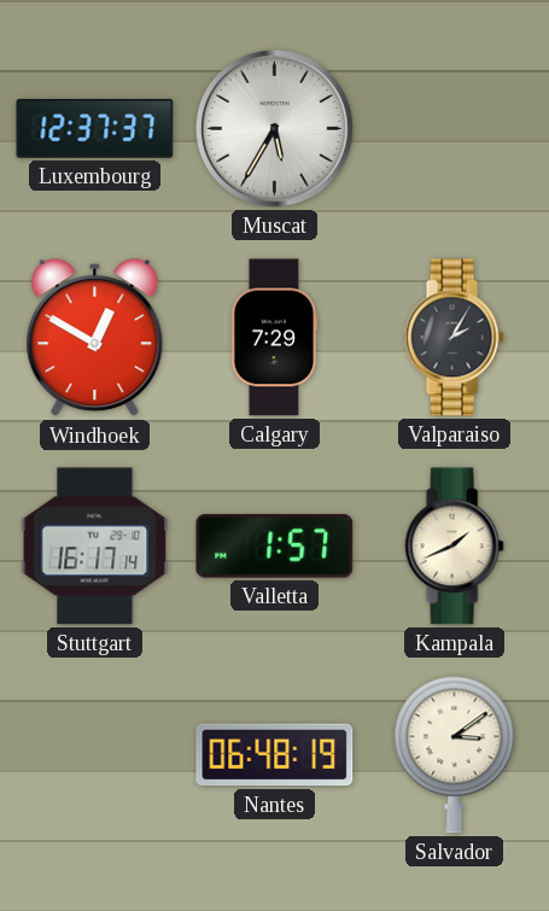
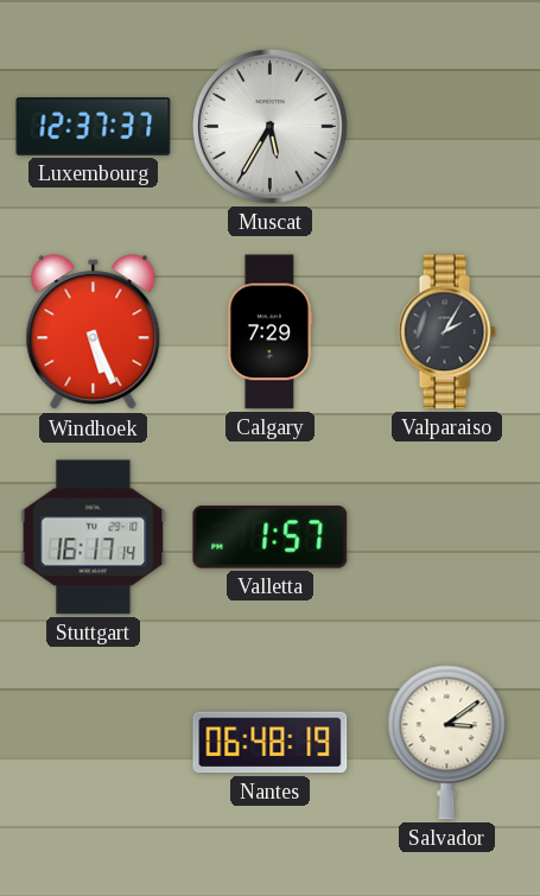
Windhoek: 12:50 -> 5:26 (94, 332)
Kampala: 1:41 -> none (454, 547)
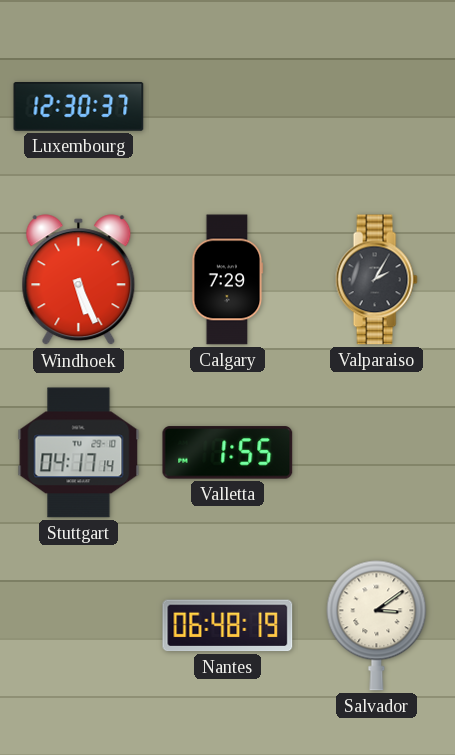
Luxembourg: 12:37 -> 12:30 (79, 107)
Muscat: 5:35 -> none (271, 127)
Stuttgart: 16:17 -> 04:17 (79, 453)
Valletta: 1:57 -> 1:55 (228, 453)
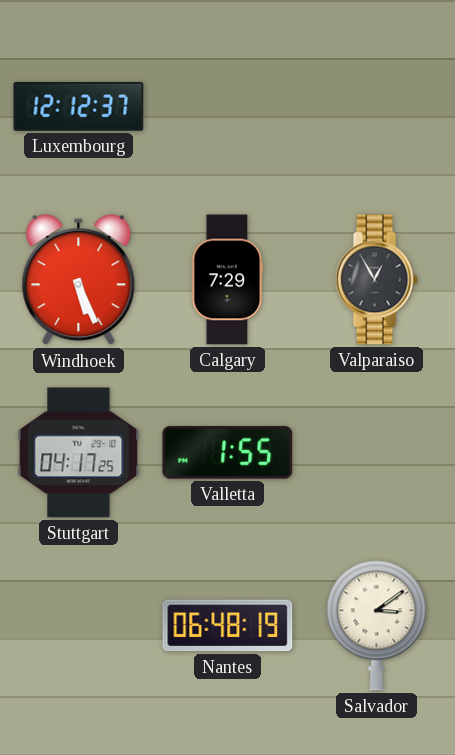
Luxembourg: 12:30 -> 12:12 (79, 107)
Valparaiso: 2:05 -> 12:55 (376, 280)
Stuttgart: 04:17:14 -> 04:17:25 (79, 453)
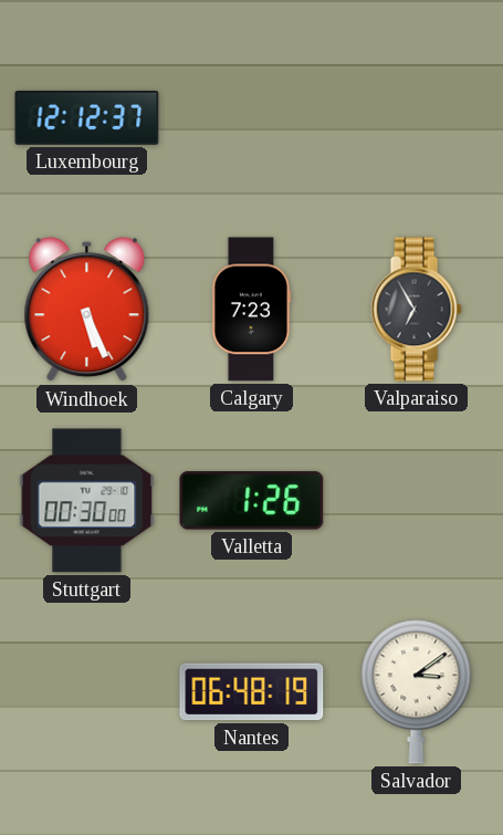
Calgary: 7:29 -> 7:23 (252, 310)
Valparaiso: 12:55 -> 6:55 (416, 310)
Stuttgart: 04:17 -> 00:30 (87, 501)
Valletta: 1:55 -> 1:26 (252, 501)
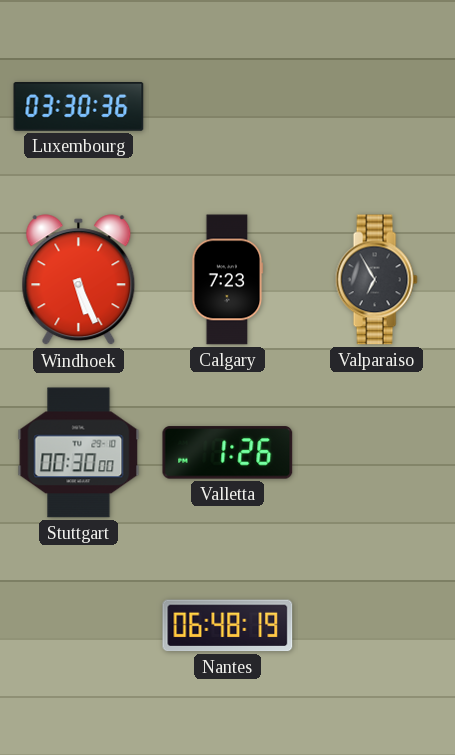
Luxembourg: 12:12 -> 03:30 (79, 107)
Salvador: 3:09 -> none (417, 692)
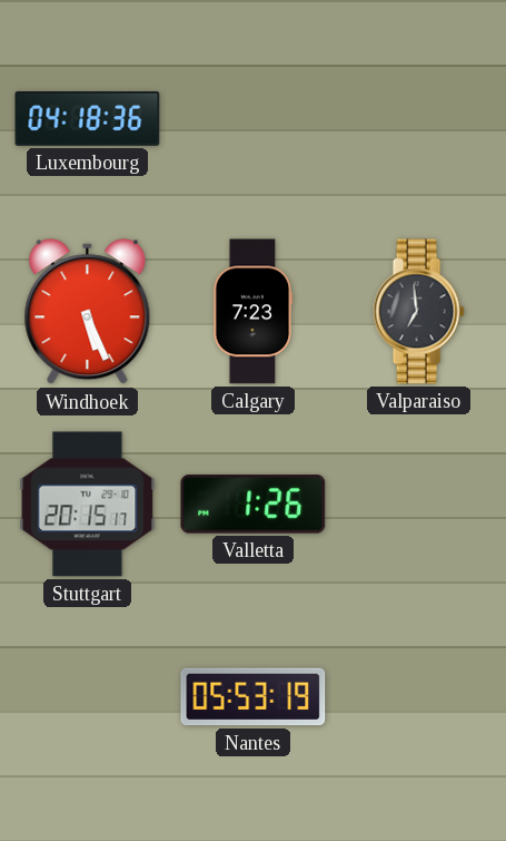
Luxembourg: 03:30 -> 04:18 (88, 119)
Valparaiso: 6:55 -> 6:59 (418, 312)
Stuttgart: 00:30 -> 20:15 (88, 505)
Nantes: 06:48 -> 05:53 (254, 697)
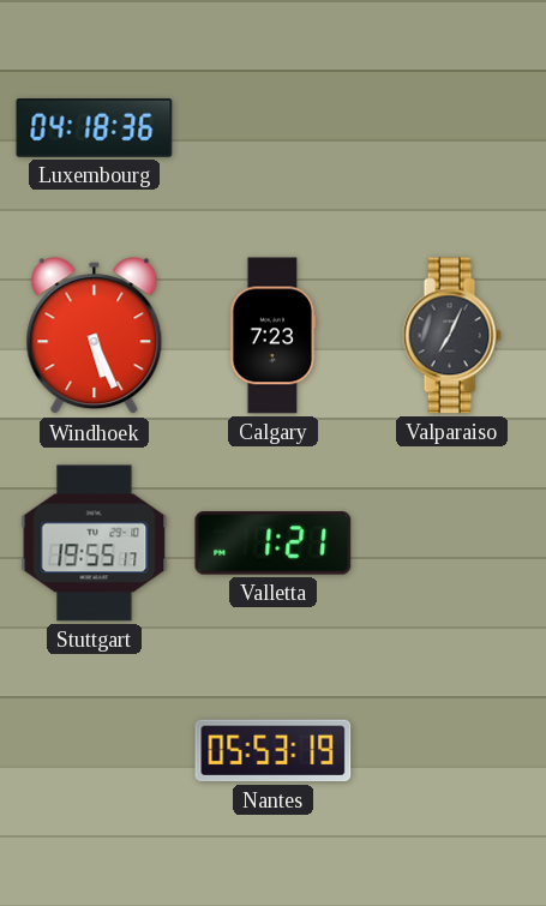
Valparaiso: 6:59 -> 7:04 (451, 336)
Stuttgart: 20:15 -> 19:55 (95, 544)
Valletta: 1:26 -> 1:21 (274, 544)
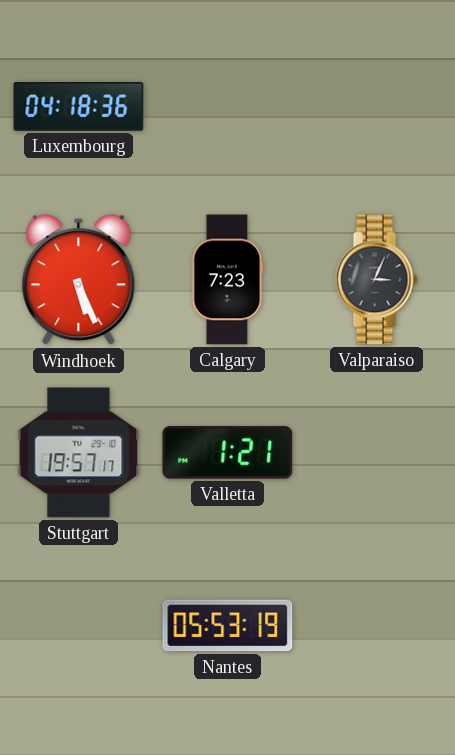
Valparaiso: 7:04 -> 3:04 (376, 280)
Stuttgart: 19:55 -> 19:57 (79, 453)
